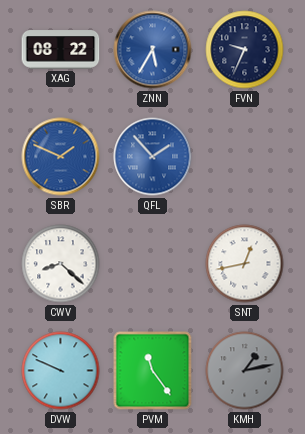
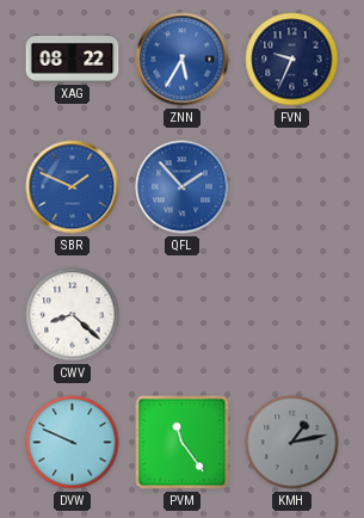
SNT: 12:43 -> none (245, 264)
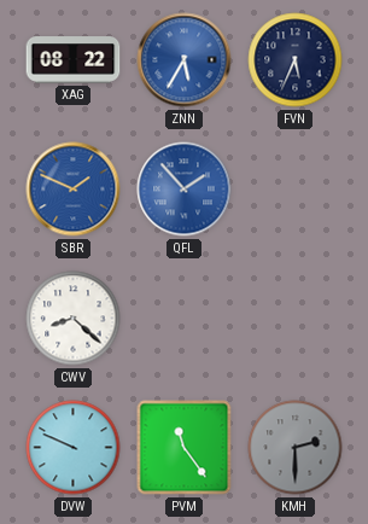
FVN: 9:34 -> 5:34 (296, 60)
KMH: 1:13 -> 2:30 (296, 448)
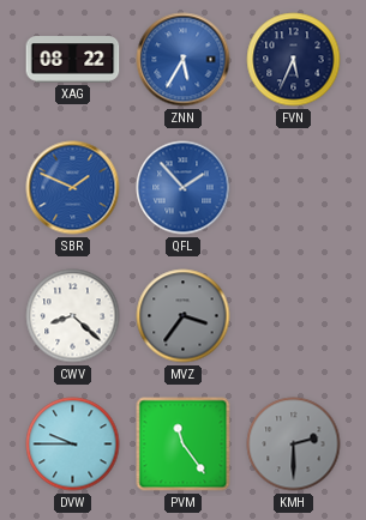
MVZ: none -> 3:36 (184, 316)
DVW: 9:49 -> 9:45 (73, 445)
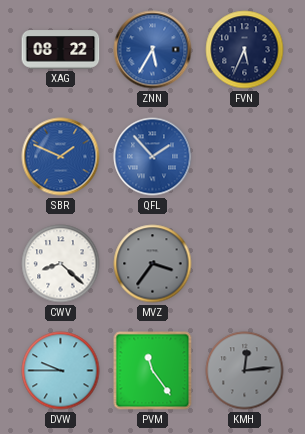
KMH: 2:30 -> 12:14 (245, 371)
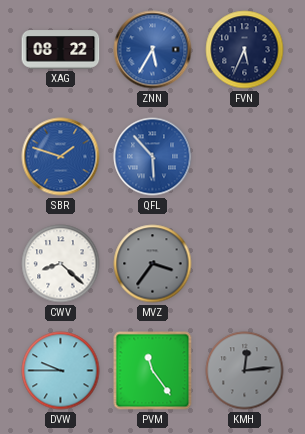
SBR: 1:49 -> 1:48 (61, 157)
QFL: 1:53 -> 5:53 (153, 157)
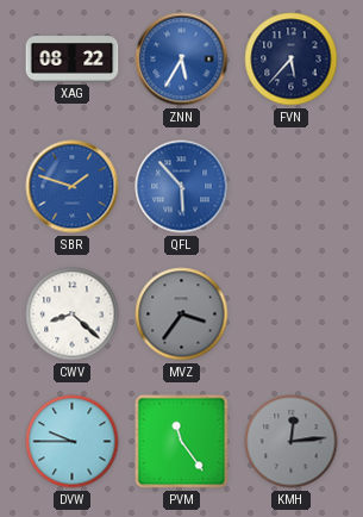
FVN: 5:34 -> 5:37 (292, 60)
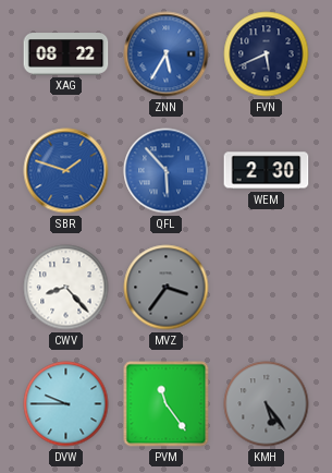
FVN: 5:37 -> 5:41 (267, 54)
WEM: none -> 2:30 (267, 171)
CWV: 8:22 -> 8:23 (66, 288)
KMH: 12:14 -> 5:24 (267, 404)
